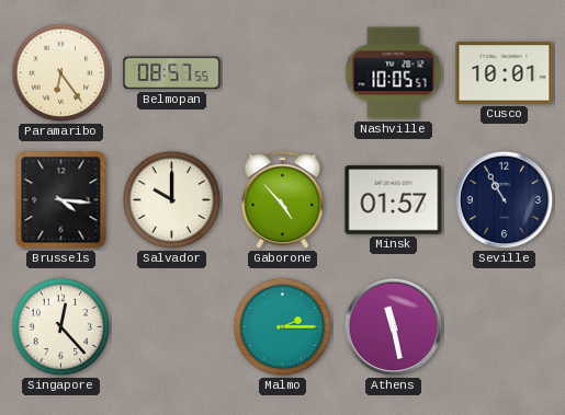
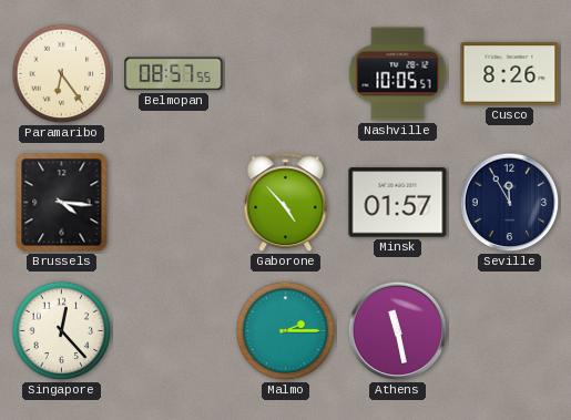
Cusco: 10:01 -> 8:26 (510, 74)
Salvador: 10:00 -> none (172, 200)
Seville: 10:55 -> 11:55 (510, 203)
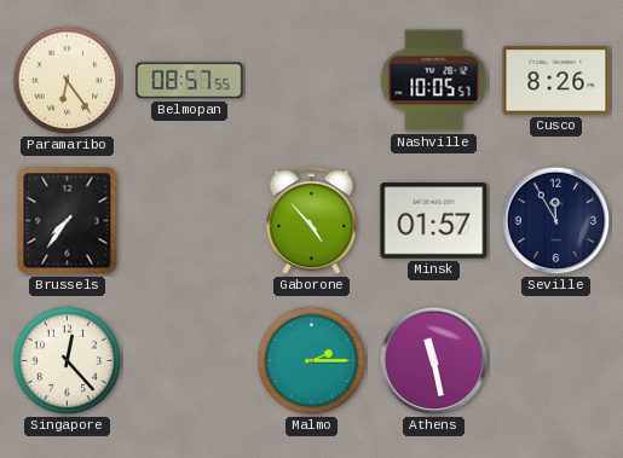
Brussels: 4:16 -> 7:36 (68, 221)
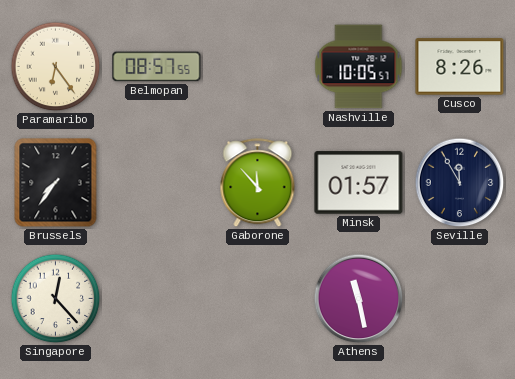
Gaborone: 4:53 -> 11:53 (258, 183)
Malmo: 2:15 -> none (312, 361)
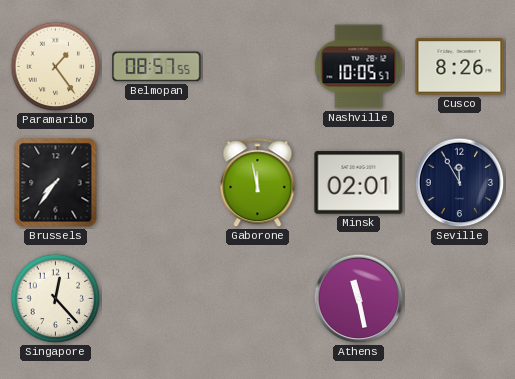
Paramaribo: 6:24 -> 1:24 (56, 67)
Gaborone: 11:53 -> 11:58 (258, 183)
Minsk: 01:57 -> 02:01 (359, 183)
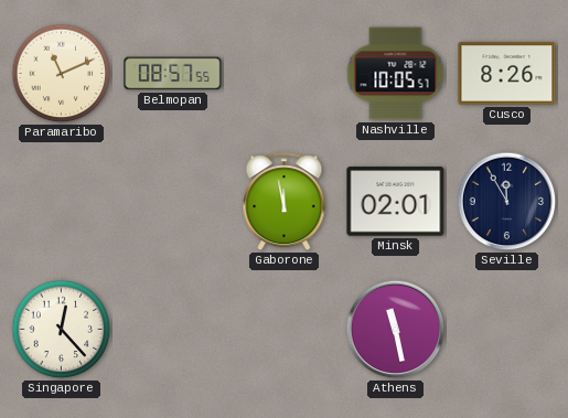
Paramaribo: 1:24 -> 11:11 (62, 74)
Brussels: 7:36 -> none (56, 183)
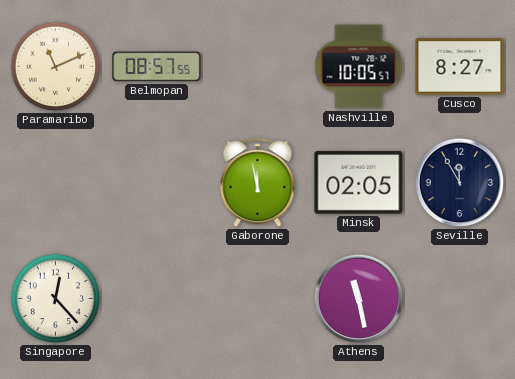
Cusco: 8:26 -> 8:27 (460, 67)
Minsk: 02:01 -> 02:05 (359, 183)
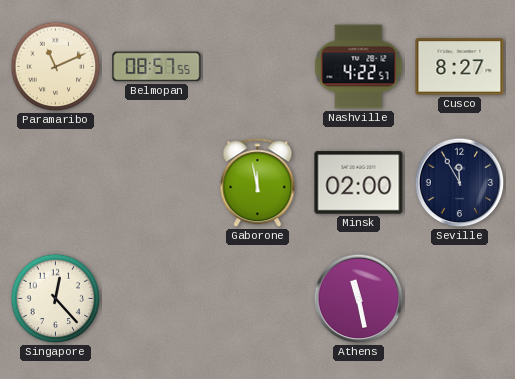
Nashville: 10:05 -> 4:22 (359, 67)
Minsk: 02:05 -> 02:00 (359, 183)
